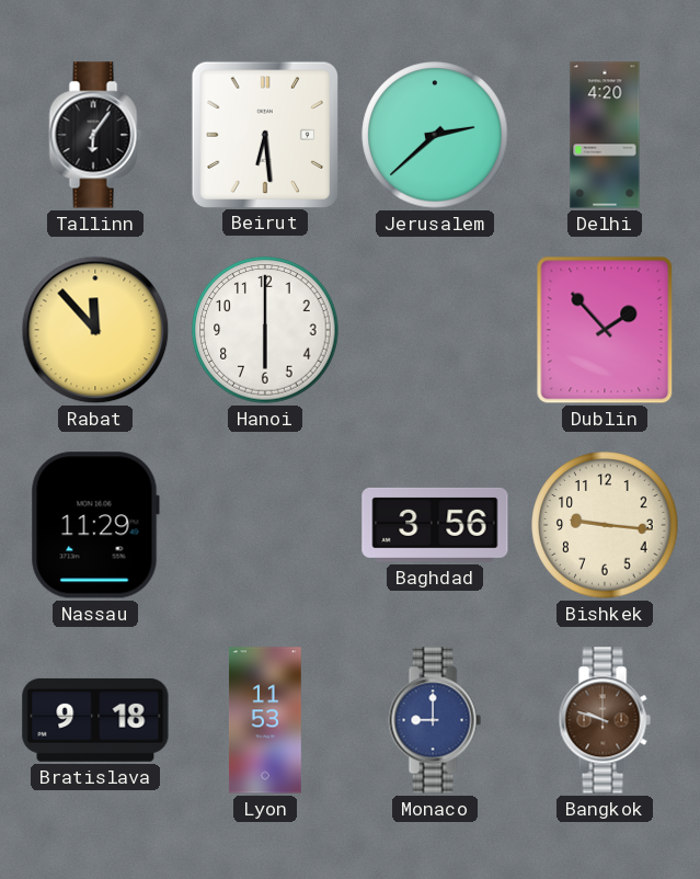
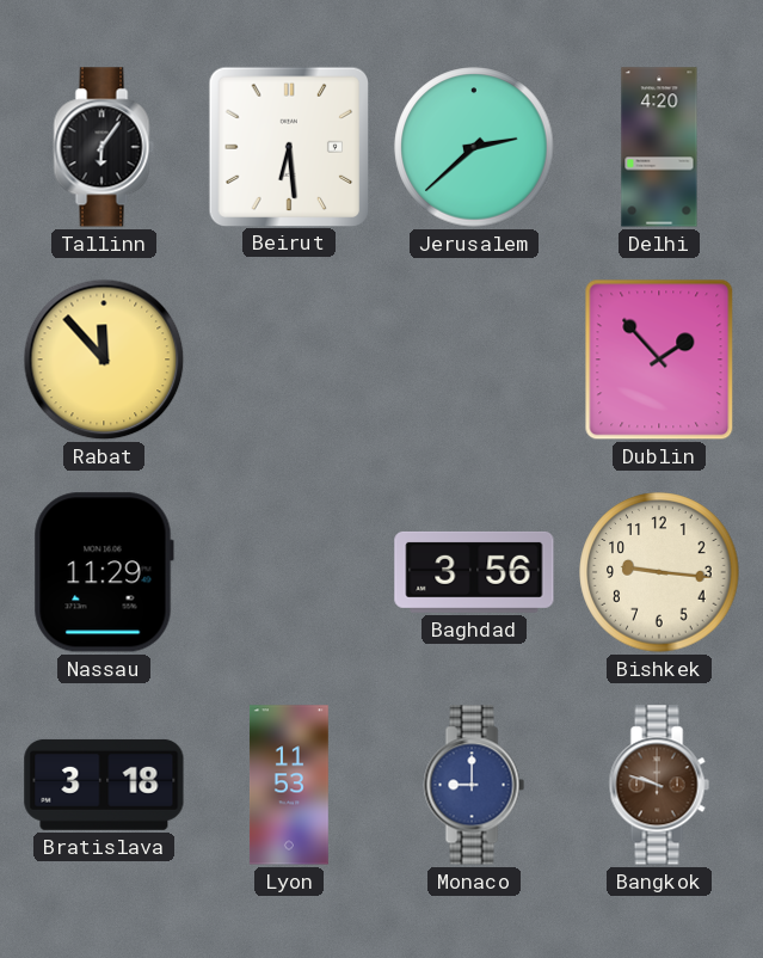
Hanoi: 6:00 -> none (265, 330)
Bratislava: 9:18 -> 3:18 (104, 785)
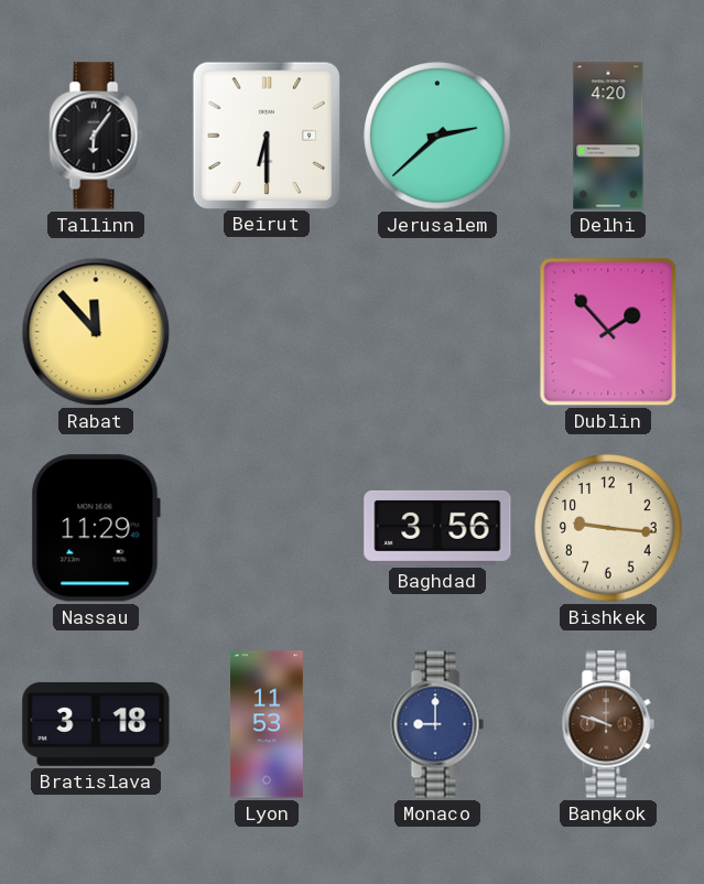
Beirut: 6:29 -> 6:30 (266, 134)
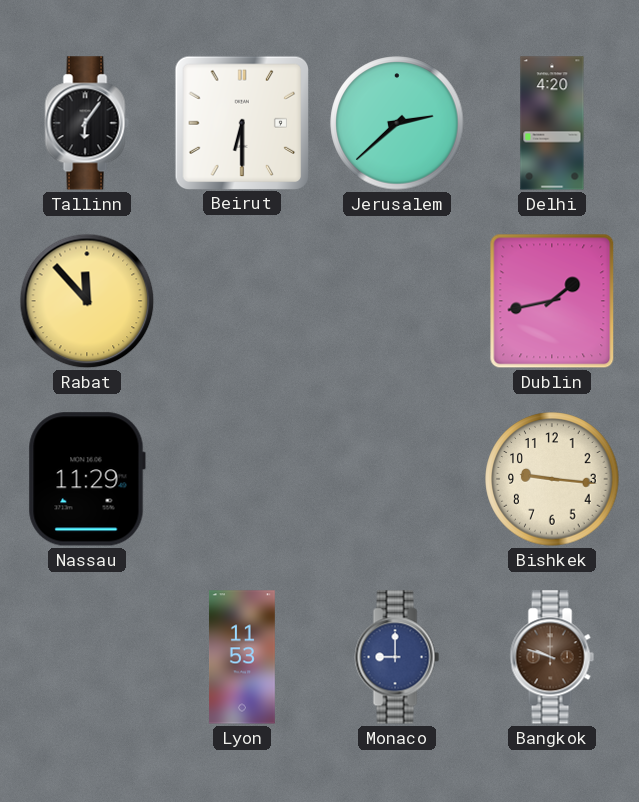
Dublin: 1:53 -> 1:43 (552, 301)
Baghdad: 3:56 -> none (437, 528)
Bratislava: 3:18 -> none (96, 724)
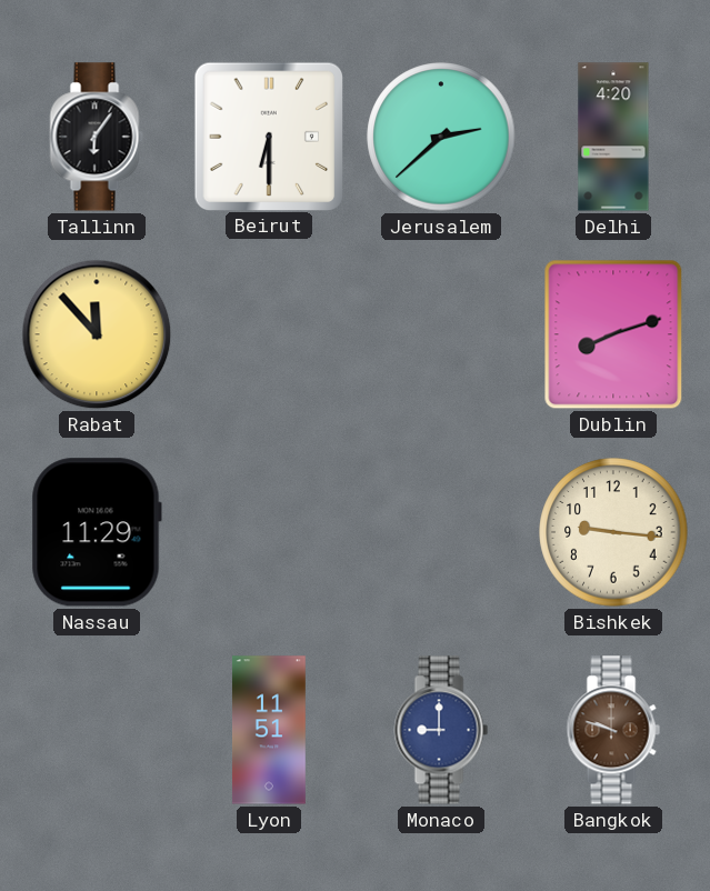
Dublin: 1:43 -> 8:12 (613, 334)
Lyon: 11:53 -> 11:51 (269, 730)
